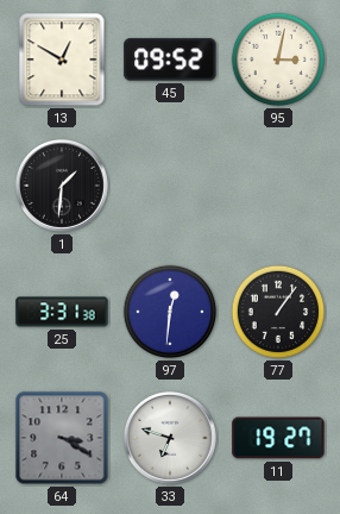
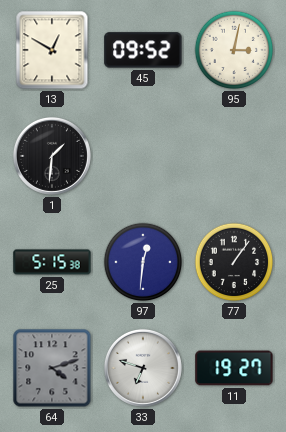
25: 3:31 -> 5:15 (52, 262)
64: 3:20 -> 4:12 (52, 368)
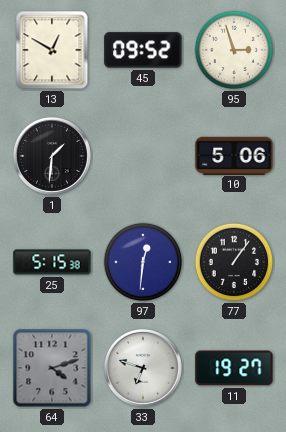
95: 3:02 -> 2:57 (234, 50)
10: none -> 5:06 (234, 155)
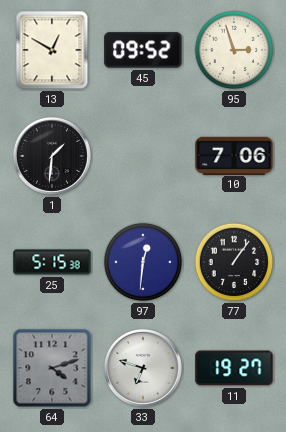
10: 5:06 -> 7:06 (234, 155)
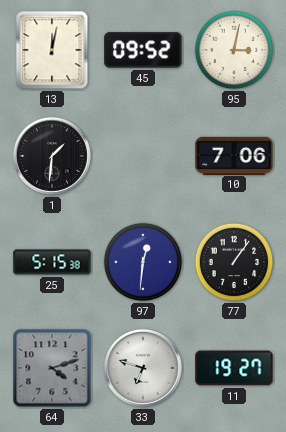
13: 12:50 -> 12:02 (52, 50)
95: 2:57 -> 3:02 (234, 50)
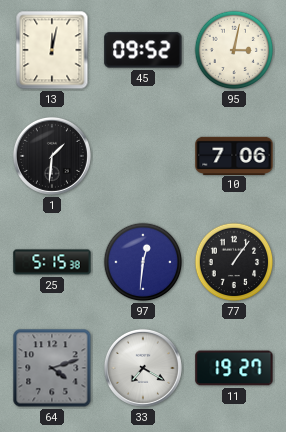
33: 6:48 -> 7:20 (143, 368)
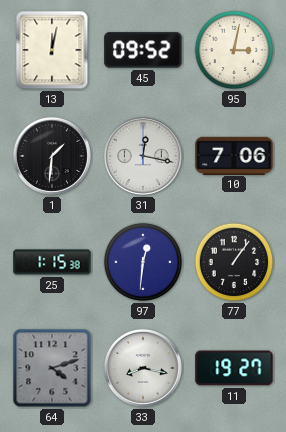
31: none -> 12:17 (143, 156)
25: 5:15 -> 1:15 (52, 262)
33: 7:20 -> 8:17 (143, 368)
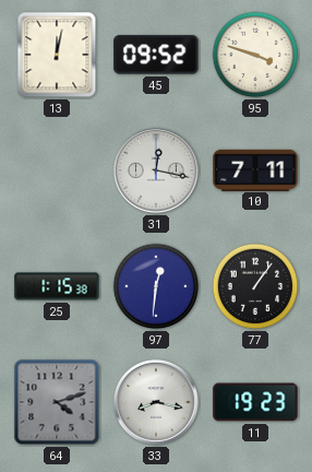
95: 3:02 -> 3:48 (255, 55)
1: 1:31 -> none (52, 156)
10: 7:06 -> 7:11 (255, 169)
11: 19:27 -> 19:23 (255, 402)
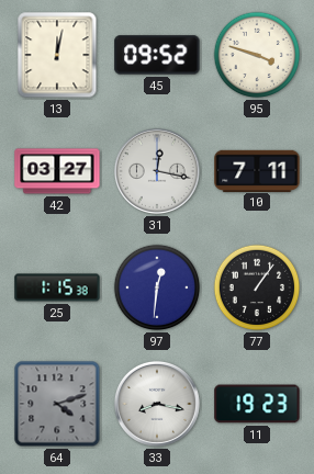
42: none -> 03:27 (57, 171)
